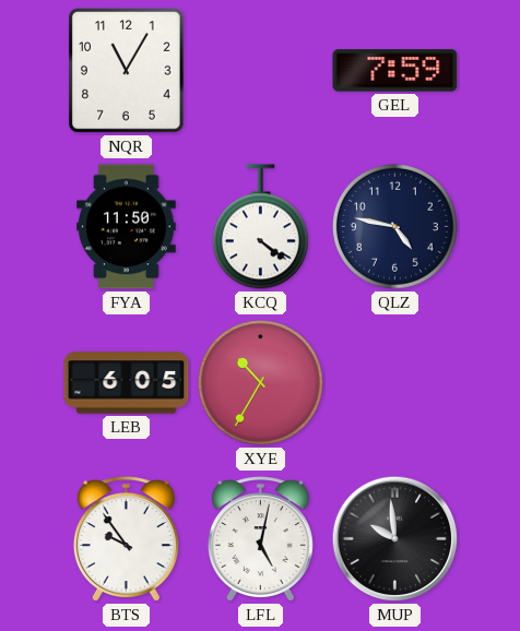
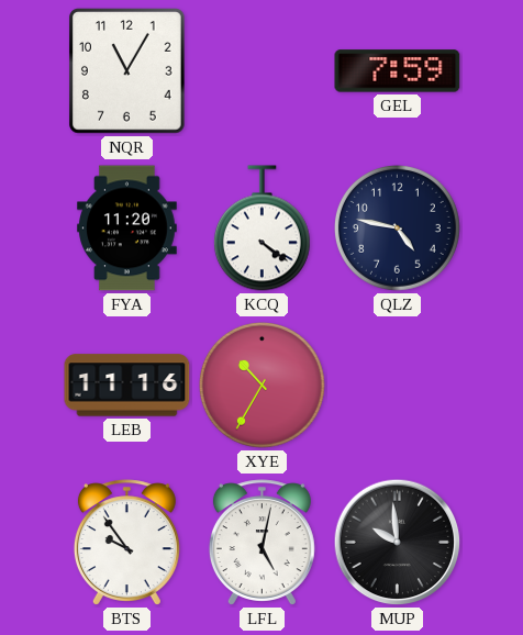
FYA: 11:50 -> 11:20 (127, 229)
LEB: 6:05 -> 11:16 (127, 386)
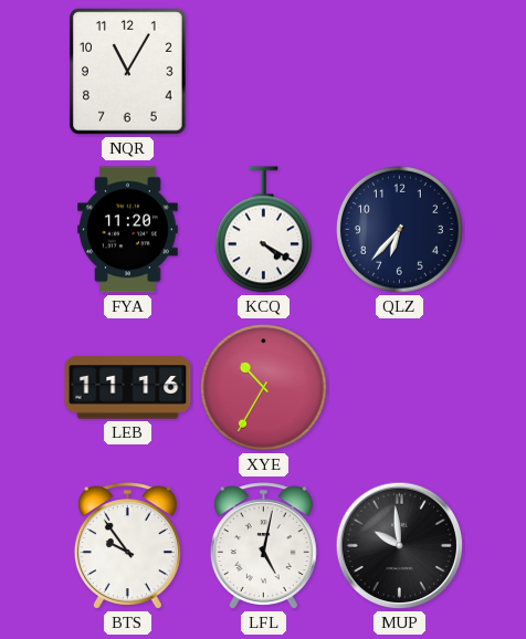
GEL: 7:59 -> none (398, 71)
KCQ: 4:21 -> 4:20 (263, 230)
QLZ: 4:47 -> 6:37 (399, 229)
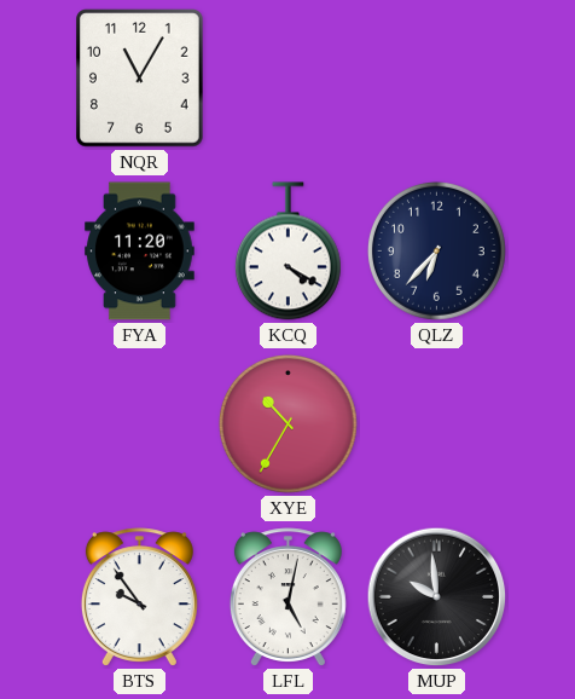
LEB: 11:16 -> none (128, 388)
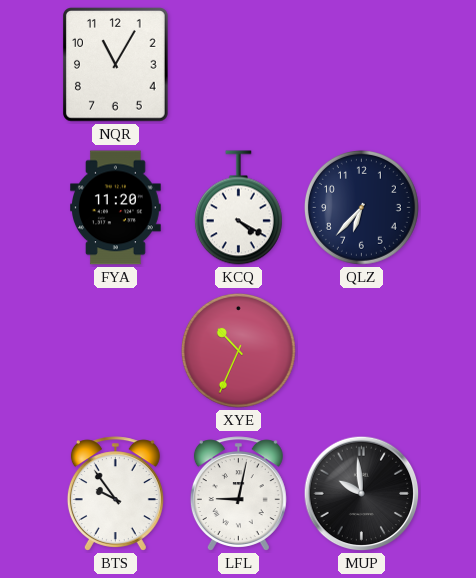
XYE: 10:35 -> 10:34 (238, 350)
LFL: 5:02 -> 9:02 (238, 494)
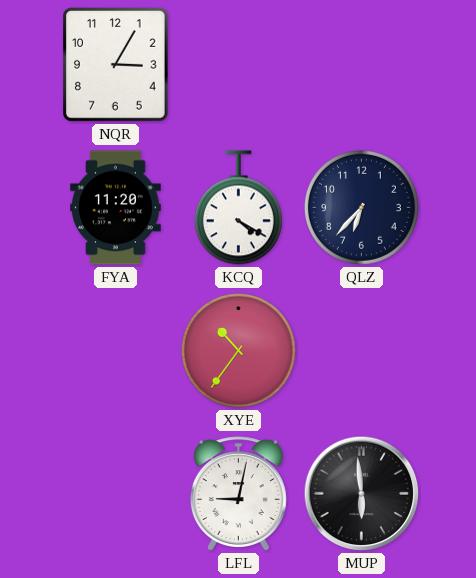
NQR: 11:05 -> 3:05 (116, 65)
XYE: 10:34 -> 10:36 (238, 350)
BTS: 9:54 -> none (115, 494)
MUP: 9:59 -> 5:59 (362, 494)
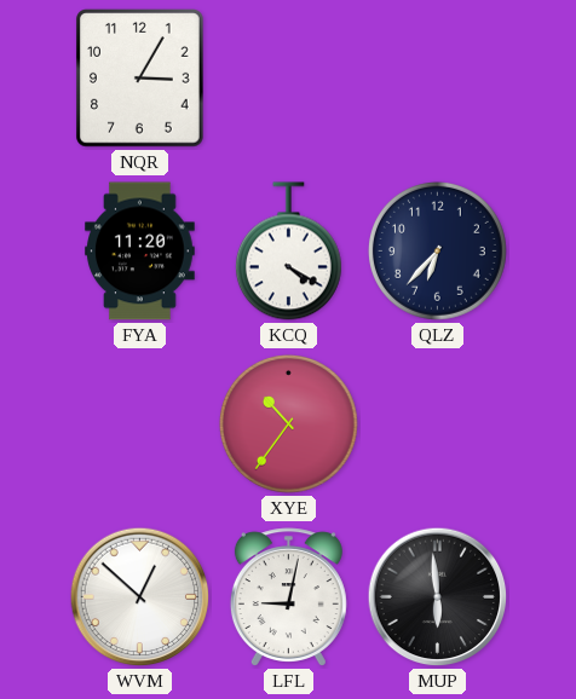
WVM: none -> 12:52 (140, 597)
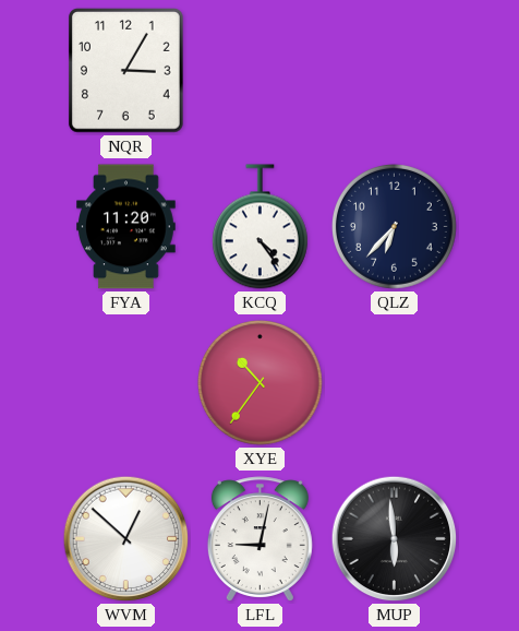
KCQ: 4:20 -> 4:24 (259, 227)
